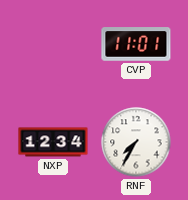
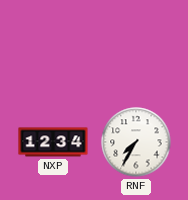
CVP: 11:01 -> none (136, 44)
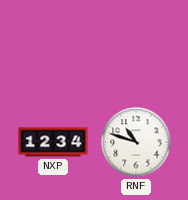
RNF: 7:35 -> 10:48 (136, 142)
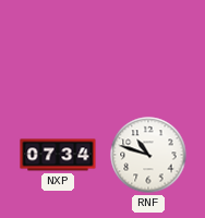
NXP: 12:34 -> 07:34 (58, 155)
